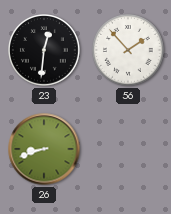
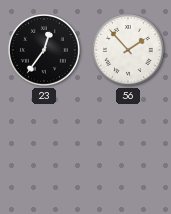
23: 12:31 -> 12:36 (45, 51)
26: 8:42 -> none (44, 149)
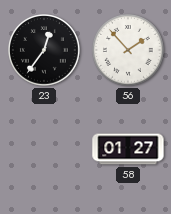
58: none -> 01:27 (128, 149)
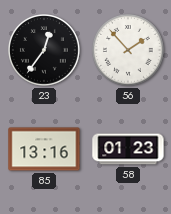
85: none -> 13:16 (44, 149)
58: 01:27 -> 01:23 (128, 149)
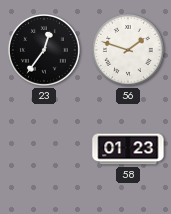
56: 1:53 -> 1:48 (129, 51)
85: 13:16 -> none (44, 149)
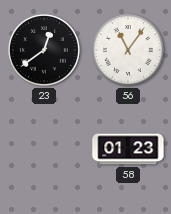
23: 12:36 -> 12:39 (45, 51)
56: 1:48 -> 11:06 (129, 51)
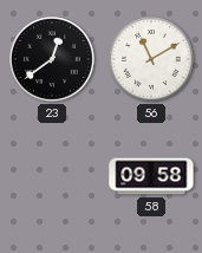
56: 11:06 -> 11:10 (152, 60)
58: 01:23 -> 09:58 (151, 176)
